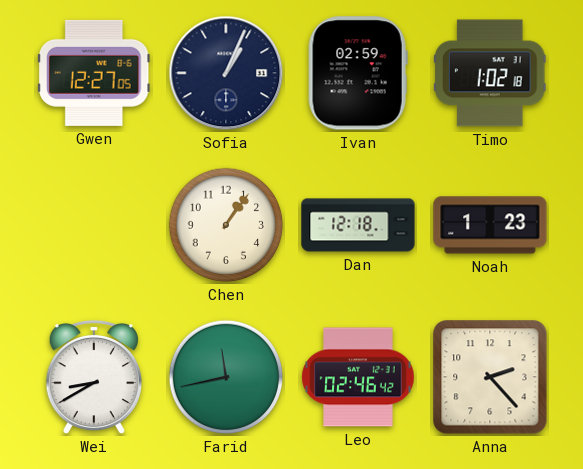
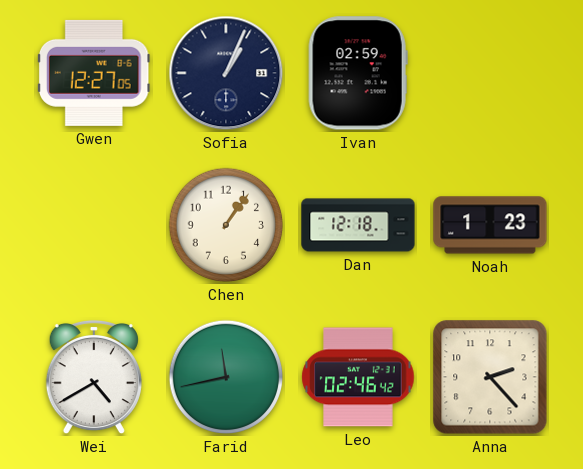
Timo: 1:02 -> none (491, 73)
Wei: 8:40 -> 4:40 (94, 377)
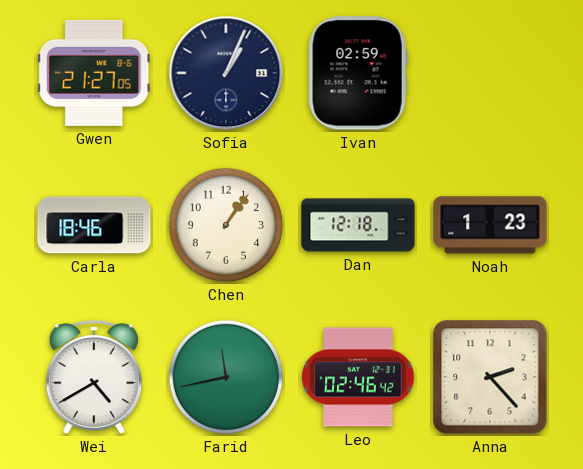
Gwen: 12:27 -> 21:27 (94, 73)
Carla: none -> 18:46 (94, 225)
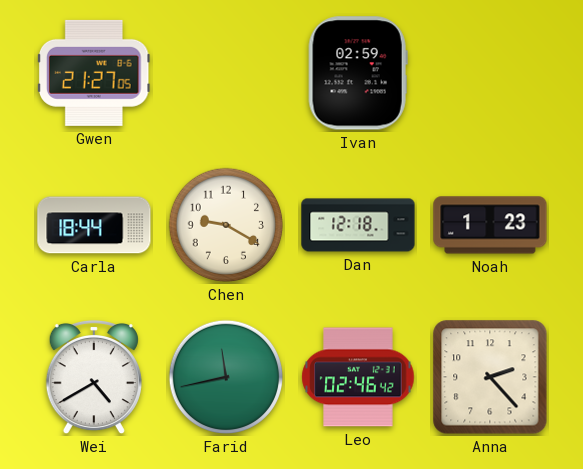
Sofia: 1:04 -> none (226, 73)
Carla: 18:46 -> 18:44 (94, 225)
Chen: 1:06 -> 9:20 (226, 225)
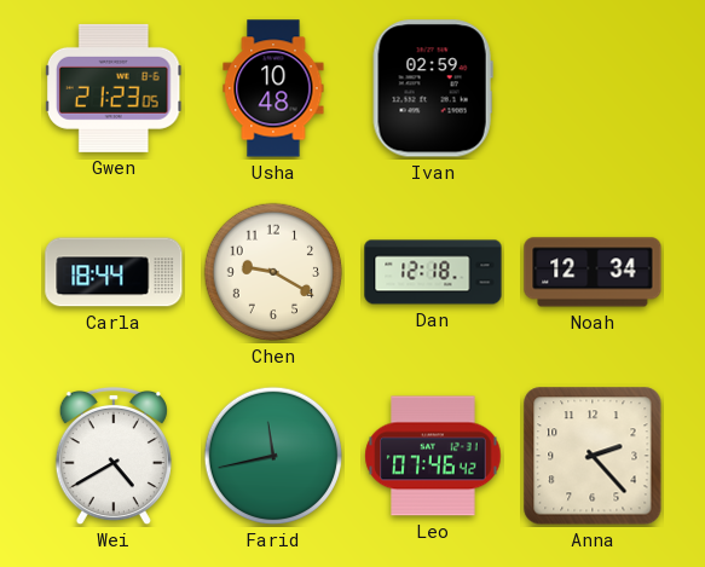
Gwen: 21:27 -> 21:23 (114, 88)
Usha: none -> 10:48 (273, 88)
Noah: 1:23 -> 12:34 (593, 272)
Leo: 02:46 -> 07:46 (433, 456)
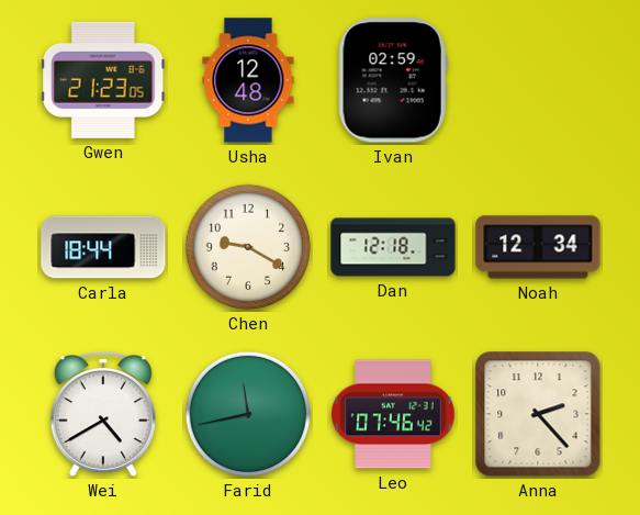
Usha: 10:48 -> 12:48 (248, 80)
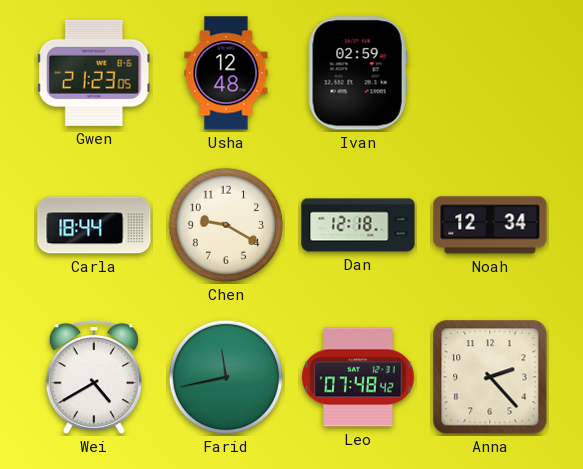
Leo: 07:46 -> 07:48 (358, 377)
